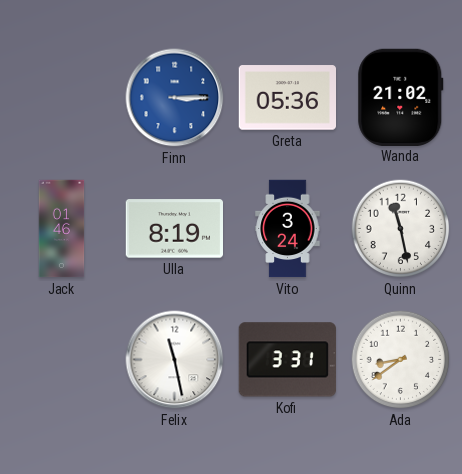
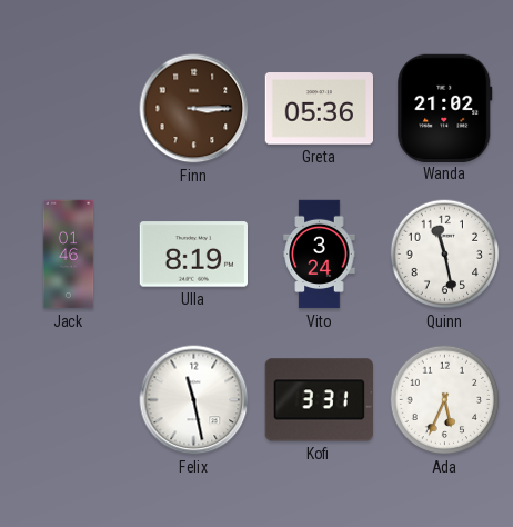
Finn dial: blue -> brown (194, 109)
Ada: 8:39 -> 5:34 (445, 400)
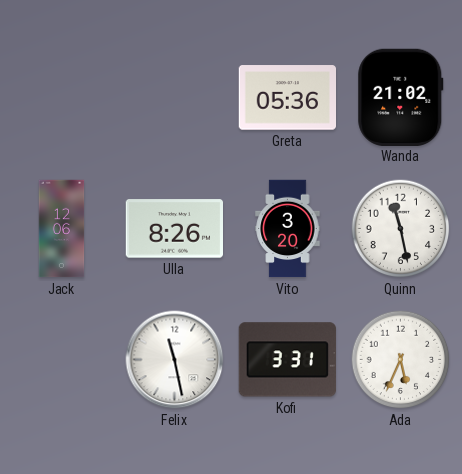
Finn: 3:15 -> none (194, 109)
Jack: 01:46 -> 12:06 (62, 229)
Ulla: 8:19 -> 8:26 (174, 229)
Vito: 3:24 -> 3:20 (288, 229)
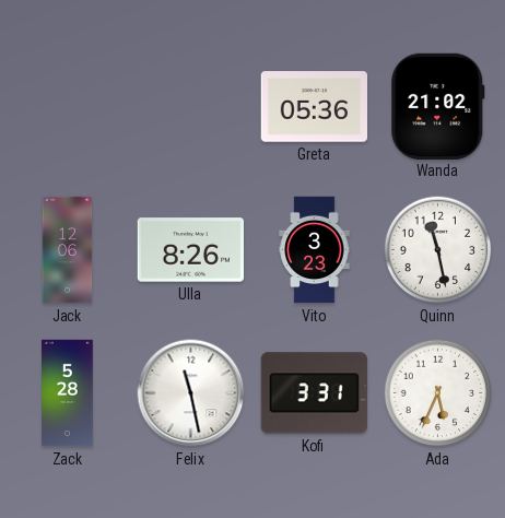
Vito: 3:20 -> 3:23 (315, 250)
Zack: none -> 5:28 (68, 393)
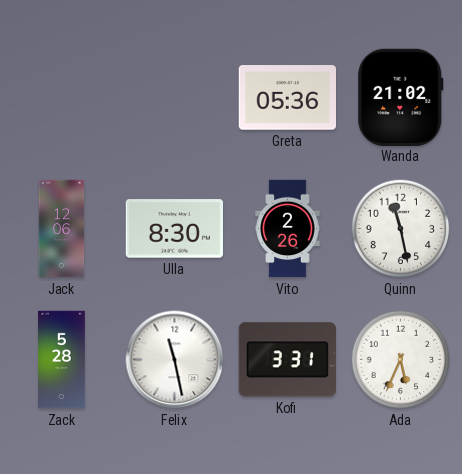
Ulla: 8:26 -> 8:30 (174, 229)
Vito: 3:23 -> 2:26 (288, 229)
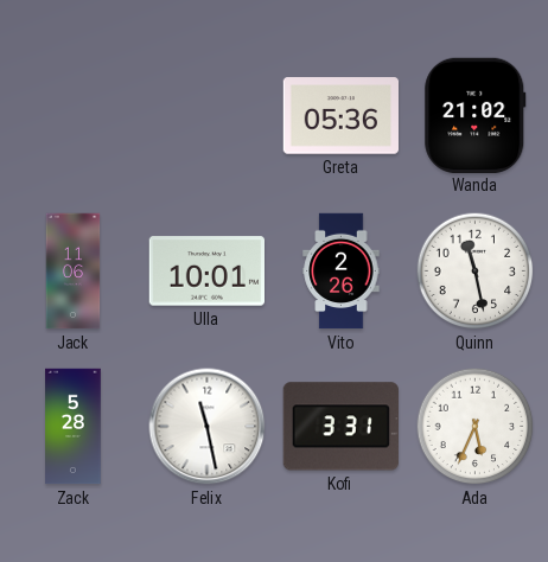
Jack: 12:06 -> 11:06 (74, 272)
Ulla: 8:30 -> 10:01 (206, 272)
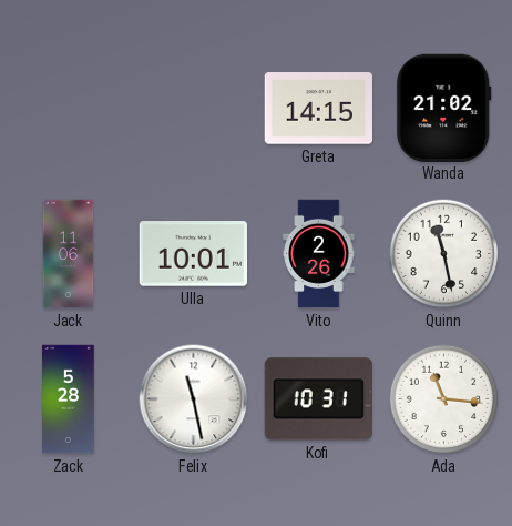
Greta: 05:36 -> 14:15 (318, 109)
Kofi: 3:31 -> 10:31 (318, 399)
Ada: 5:34 -> 11:16 (444, 399)
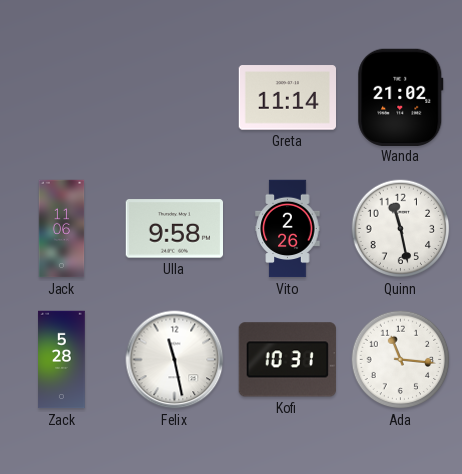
Greta: 14:15 -> 11:14 (287, 98)
Ulla: 10:01 -> 9:58 (174, 229)
